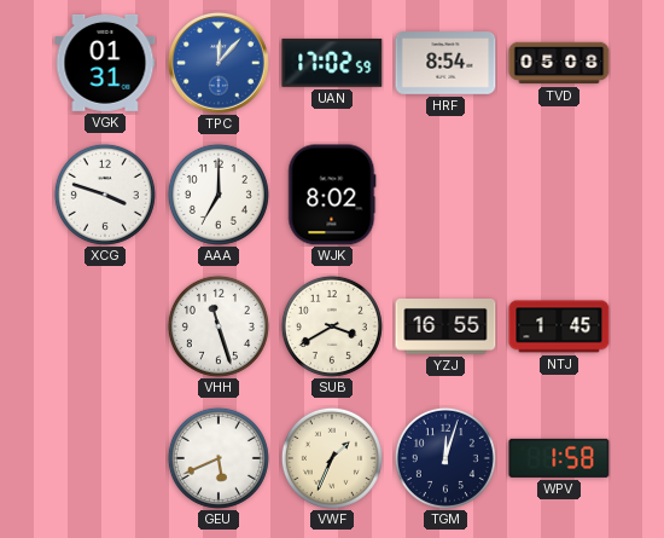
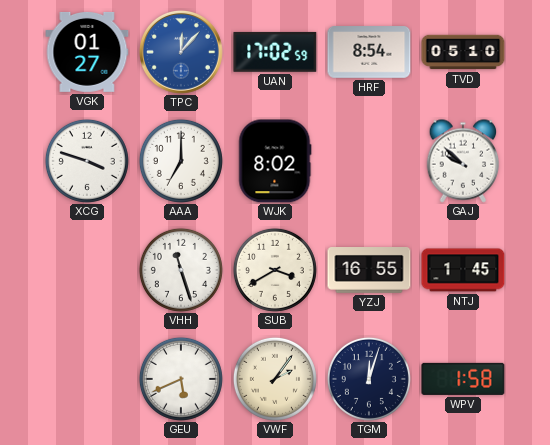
VGK: 01:31 -> 01:27 (87, 52)
TVD: 05:08 -> 05:10 (463, 52)
GAJ: none -> 9:52 (463, 161)
VWF: 1:34 -> 2:06 (275, 379)
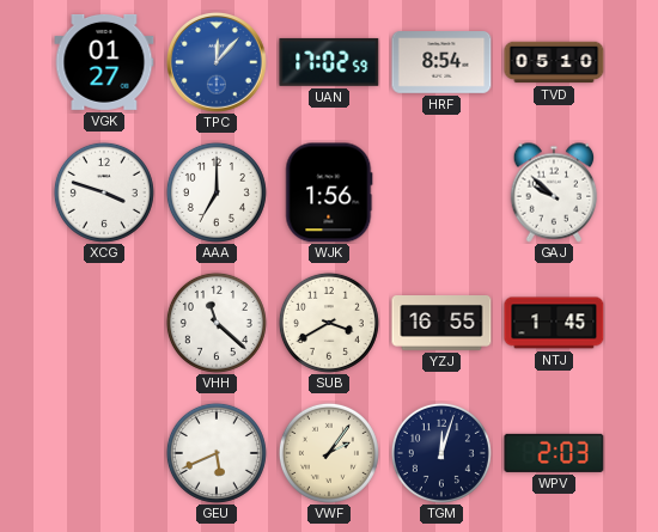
WJK: 8:02 -> 1:56 (329, 192)
VHH: 11:27 -> 11:22 (217, 323)
WPV: 1:58 -> 2:03 (554, 453)
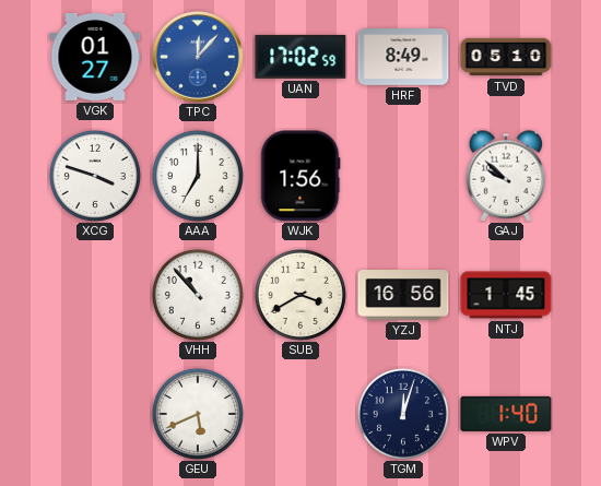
HRF: 8:54 -> 8:49 (403, 57)
VHH: 11:22 -> 10:53 (198, 295)
YZJ: 16:55 -> 16:56 (403, 296)
VWF: 2:06 -> none (329, 453)
WPV: 2:03 -> 1:40 (506, 414)
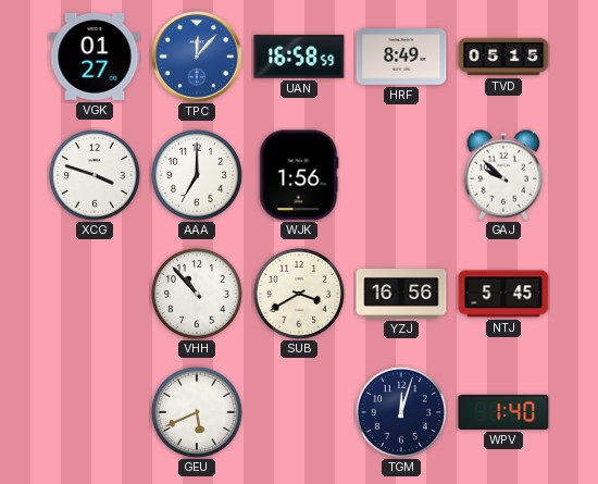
UAN: 17:02 -> 16:58 (299, 57)
TVD: 05:10 -> 05:15 (503, 57)
NTJ: 1:45 -> 5:45 (503, 294)
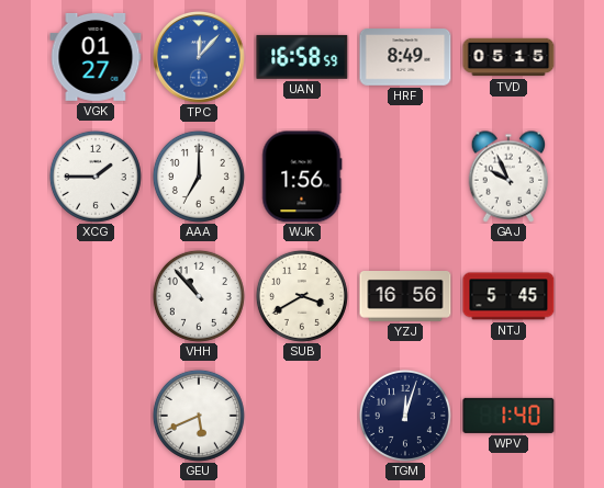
XCG: 3:48 -> 1:45 (96, 177)
GAJ: 9:52 -> 9:56 (508, 177)
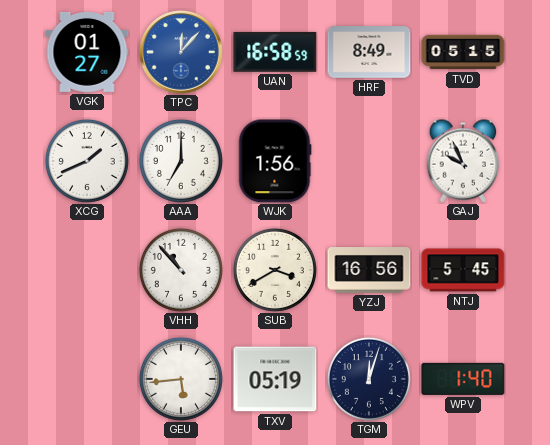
XCG: 1:45 -> 1:41 (87, 161)
GEU: 5:41 -> 5:44 (181, 379)
TXV: none -> 05:19 (275, 379)
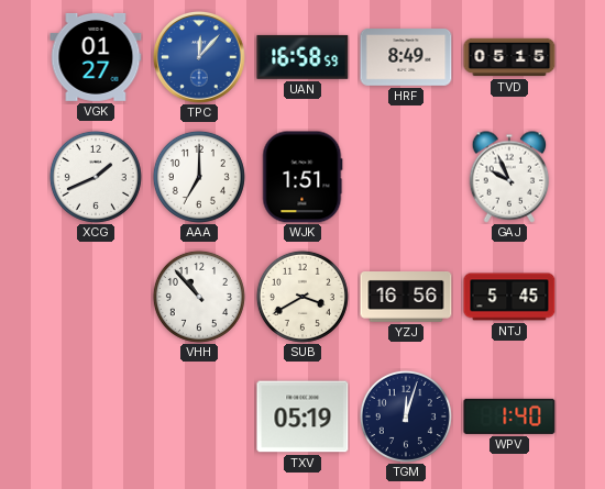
WJK: 1:56 -> 1:51 (302, 177)
GEU: 5:44 -> none (181, 379)
